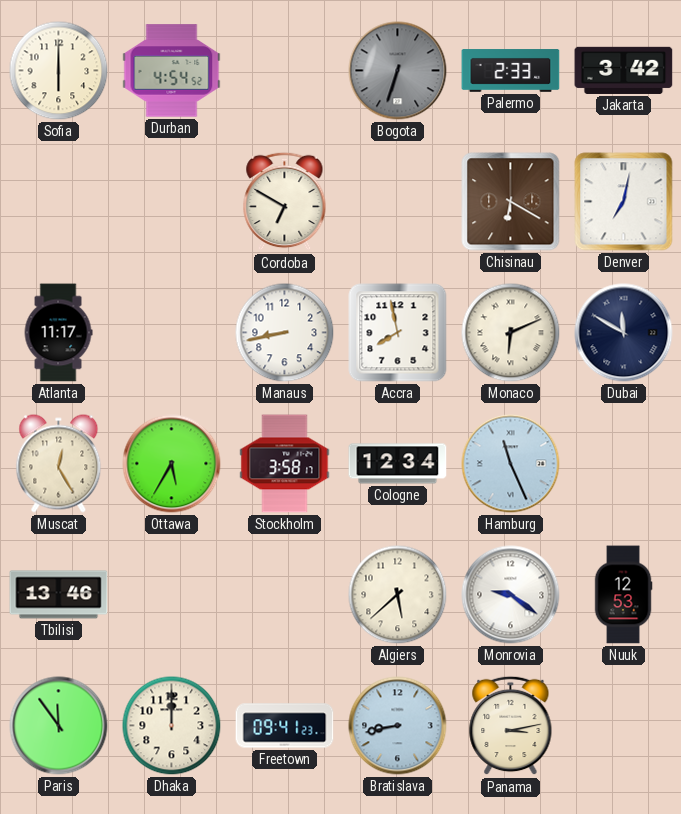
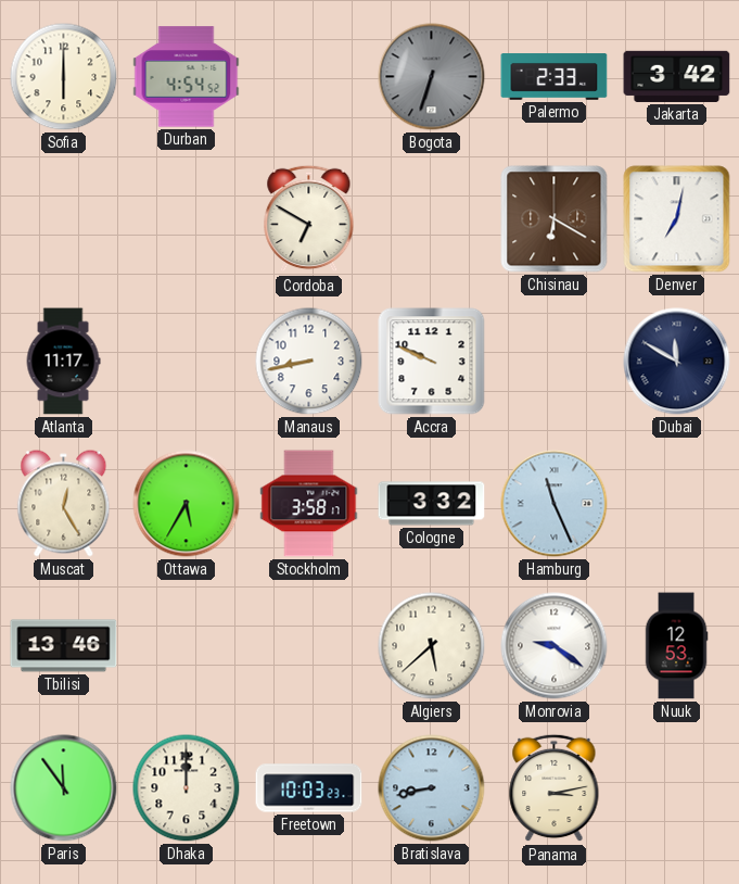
Accra: 7:58 -> 9:49 (432, 362)
Monaco: 6:11 -> none (511, 333)
Cologne: 12:34 -> 3:32 (432, 504)
Freetown: 09:41 -> 10:03 (309, 788)
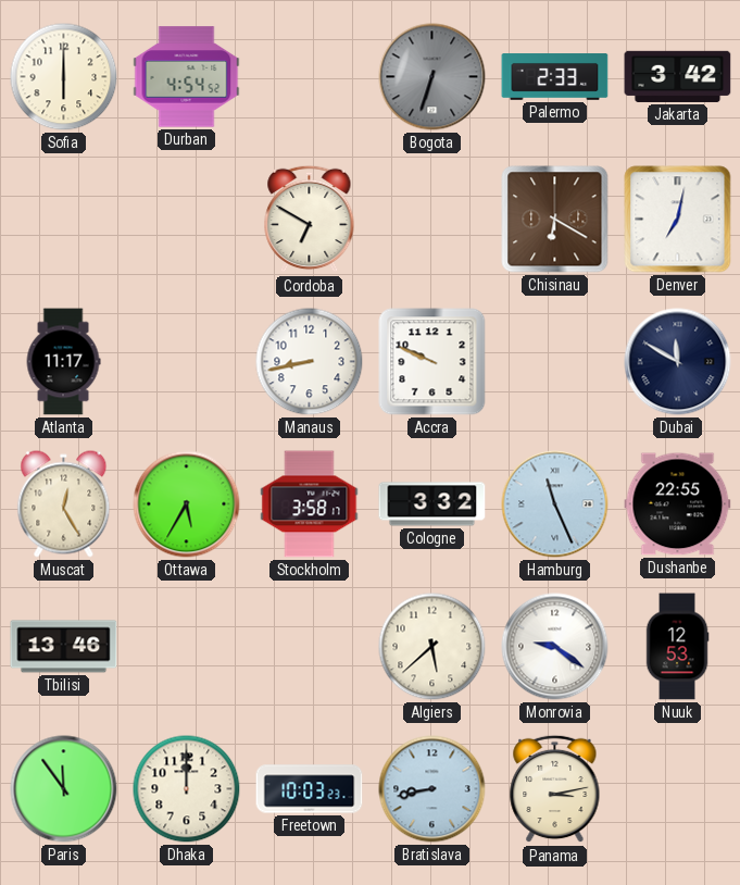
Dushanbe: none -> 22:55 (678, 504)
